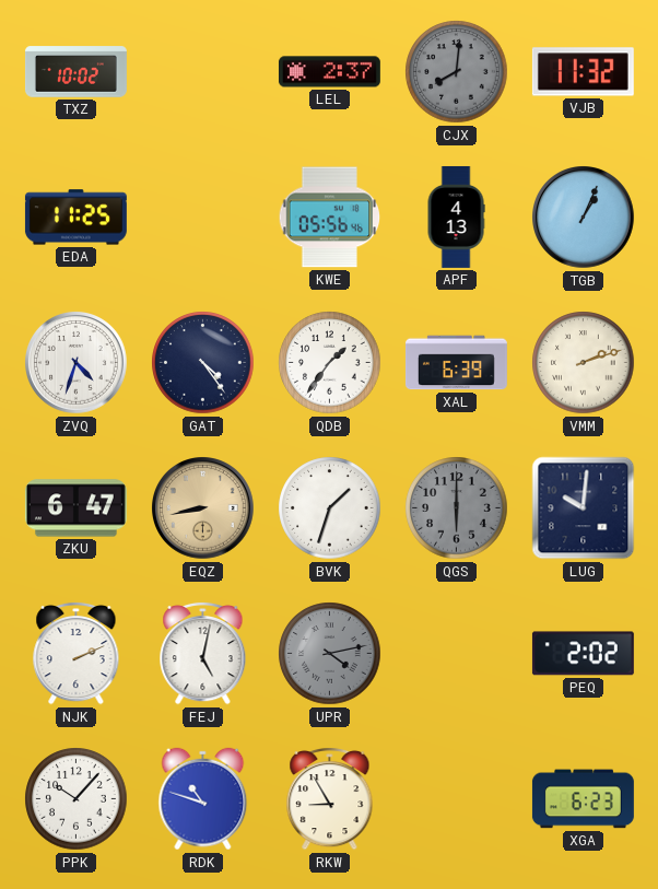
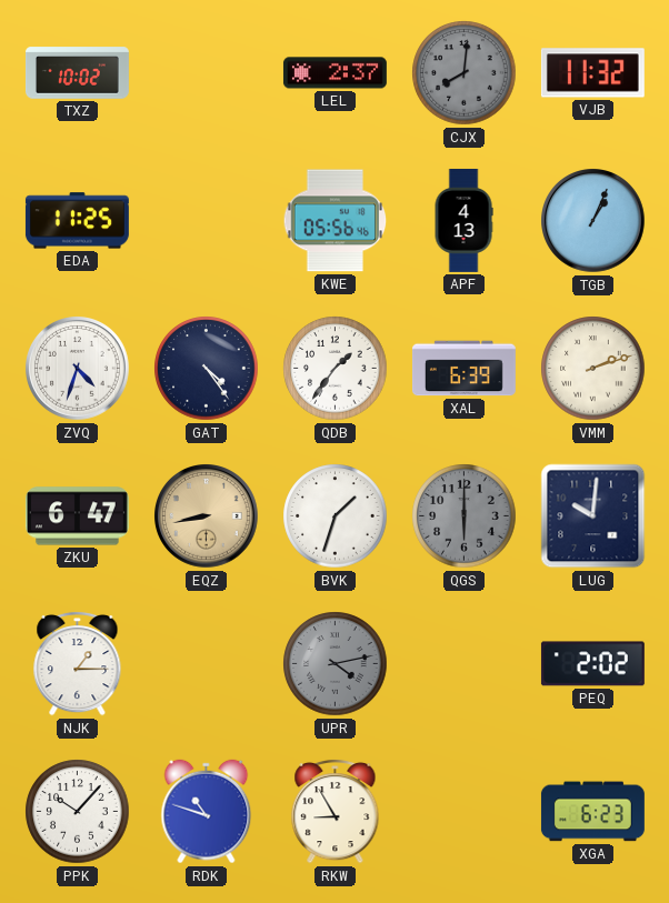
NJK: 2:11 -> 1:15 (78, 663)
FEJ: 5:02 -> none (203, 653)
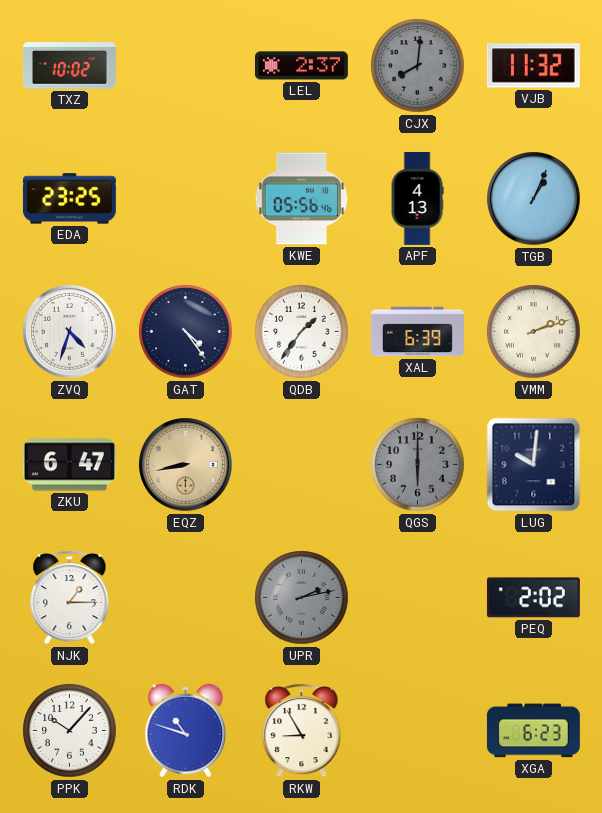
EDA: 11:25 -> 23:25 (69, 199)
BVK: 1:33 -> none (336, 516)
UPR: 4:13 -> 2:13 (302, 598)
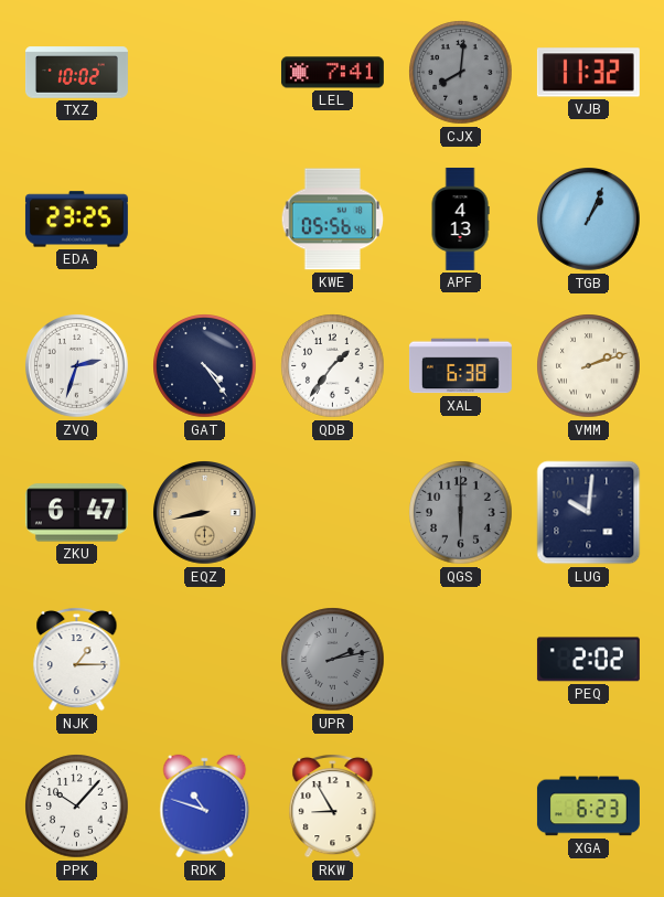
LEL: 2:37 -> 7:41 (332, 73)
ZVQ: 4:33 -> 2:33 (77, 366)
XAL: 6:39 -> 6:38 (460, 366)
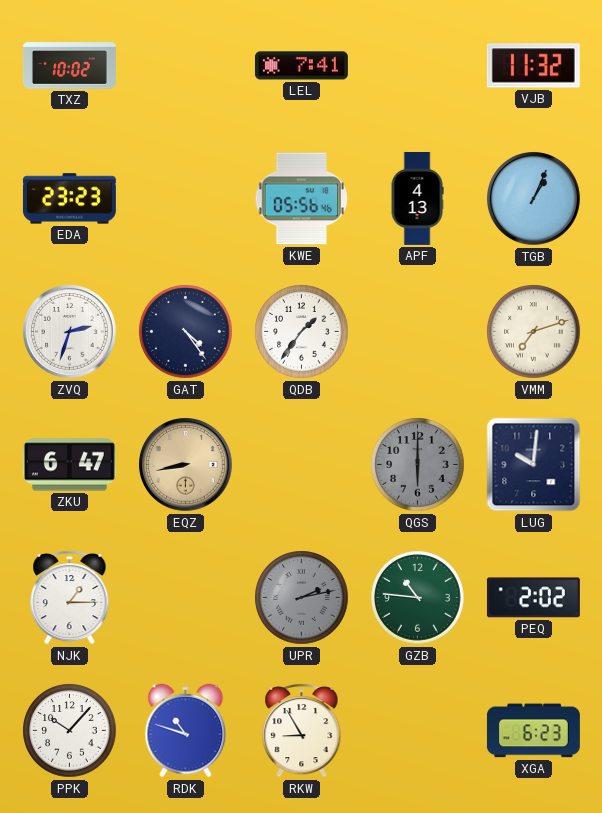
CJX: 8:01 -> none (461, 73)
EDA: 23:25 -> 23:23 (69, 199)
XAL: 6:38 -> none (460, 366)
VMM: 2:12 -> 7:12 (534, 332)
GZB: none -> 10:46 (418, 598)
